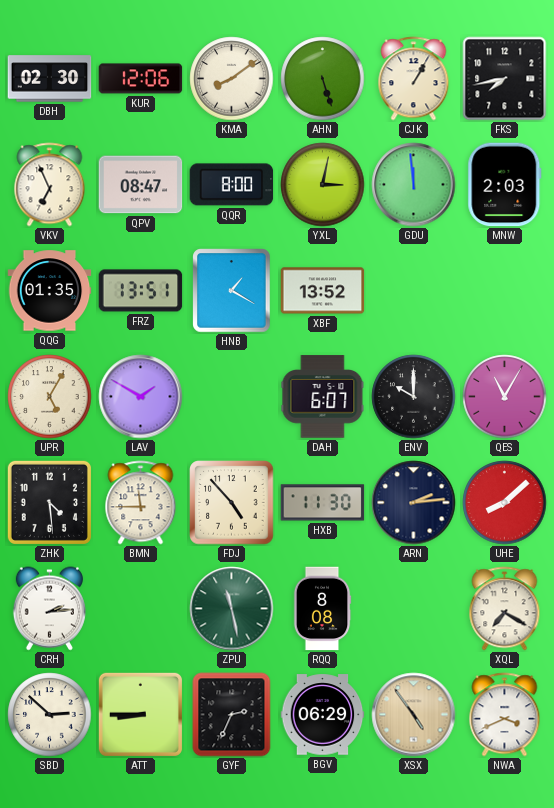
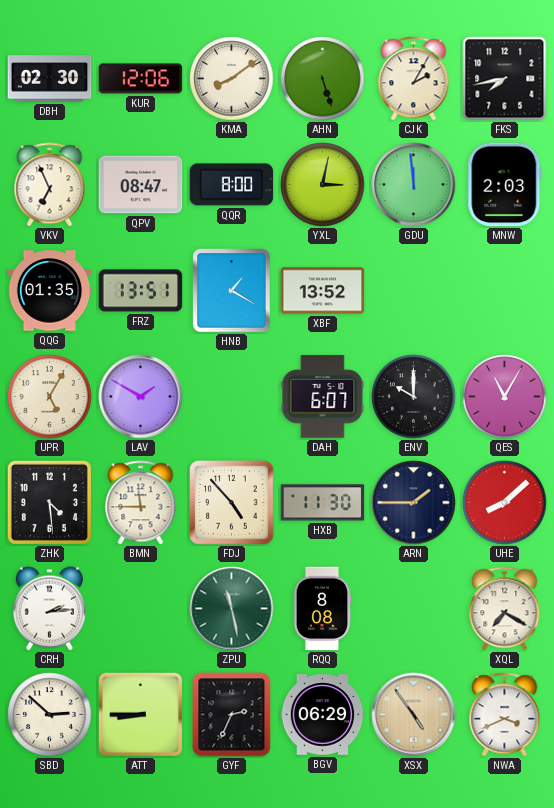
CJK: 1:05 -> 2:05 (414, 79)
ARN: 2:14 -> 1:45 (414, 503)
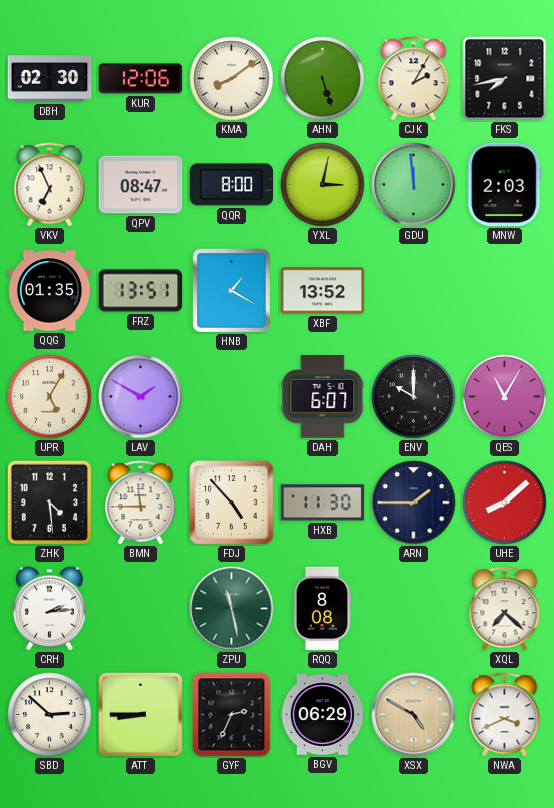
XQL: 7:20 -> 7:22 (505, 609)
XSX: 4:54 -> 4:50 (414, 715)
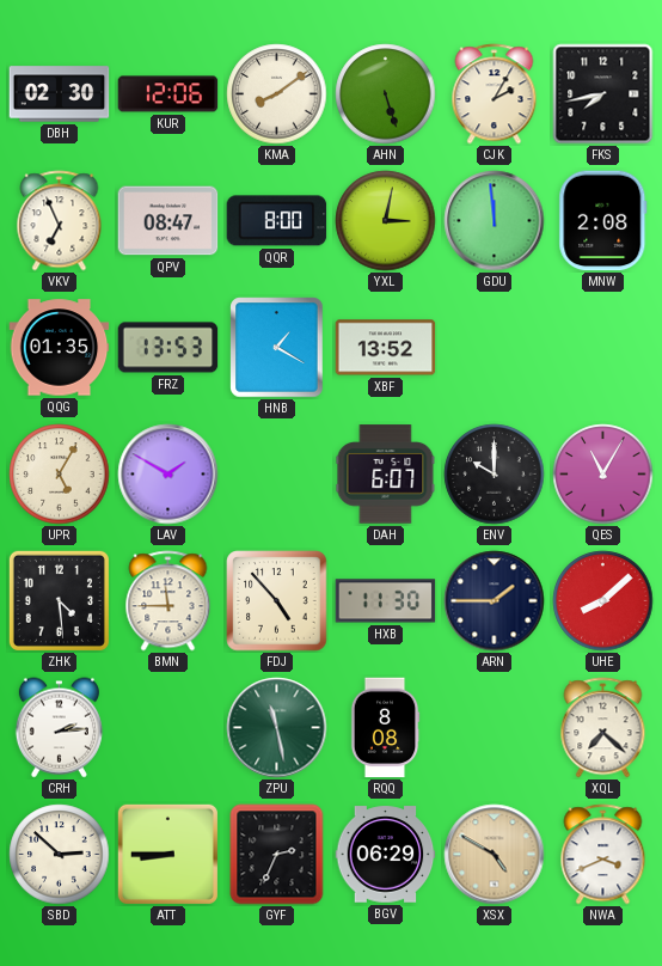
MNW: 2:03 -> 2:08 (603, 221)
FRZ: 13:51 -> 13:53 (168, 348)
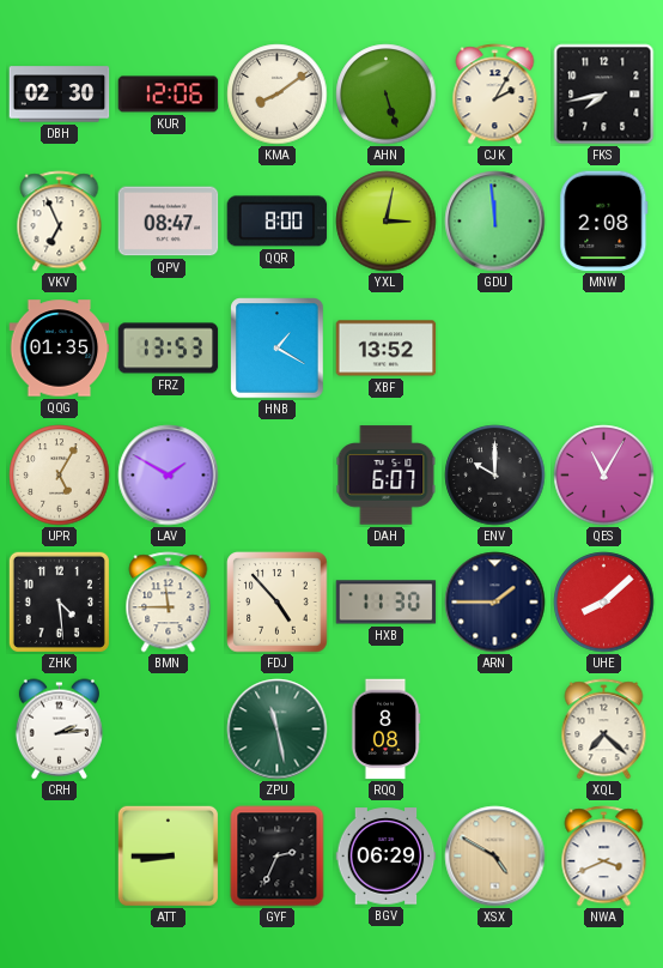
SBD: 2:52 -> none (60, 855)
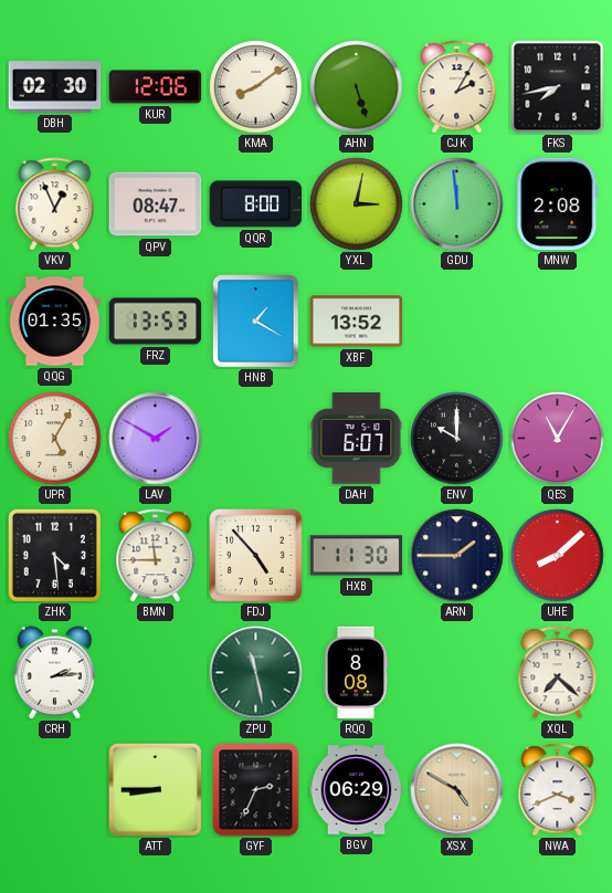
VKV: 6:56 -> 12:56 (55, 204)
